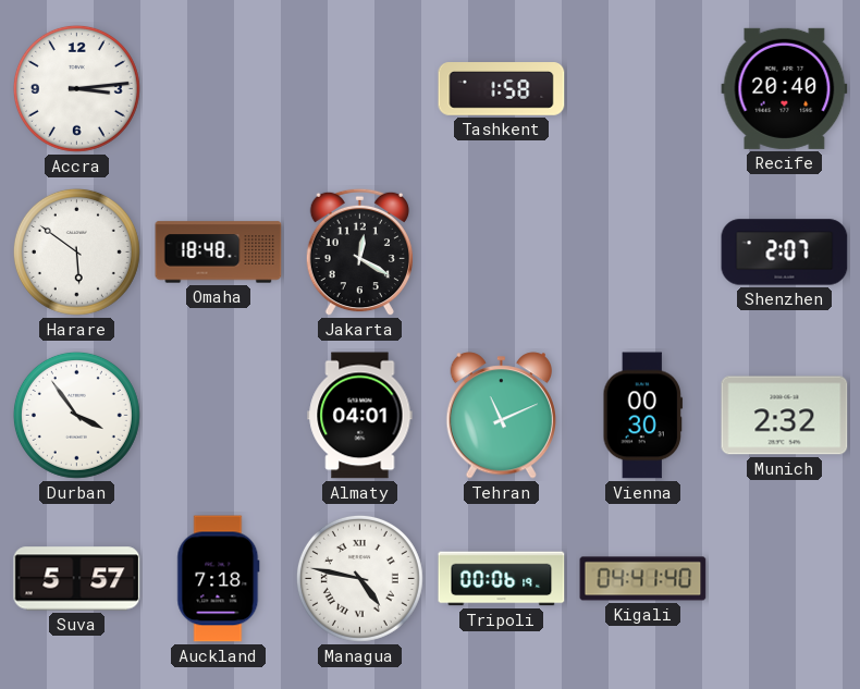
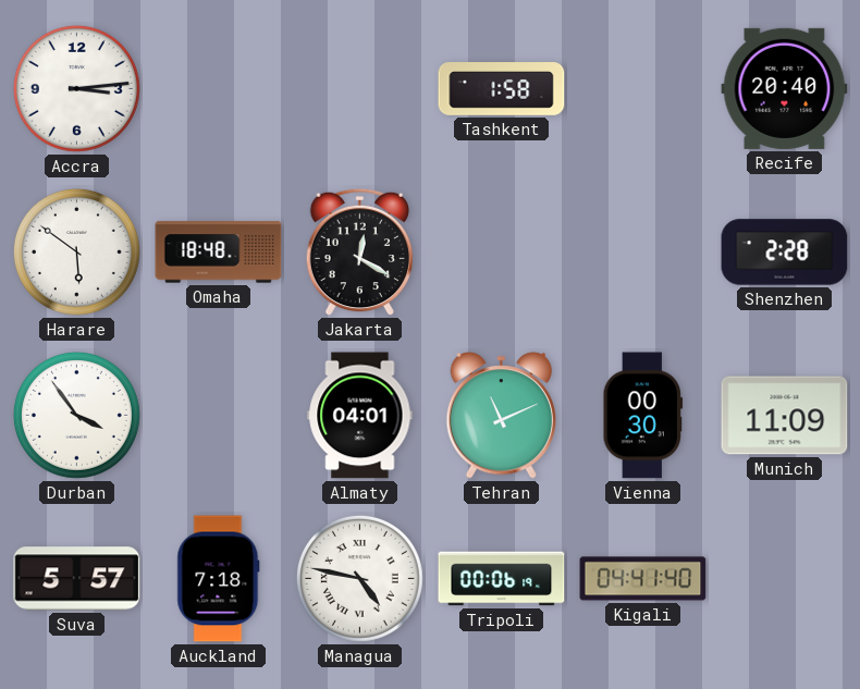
Shenzhen: 2:07 -> 2:28 (785, 253)
Munich: 2:32 -> 11:09 (785, 416)
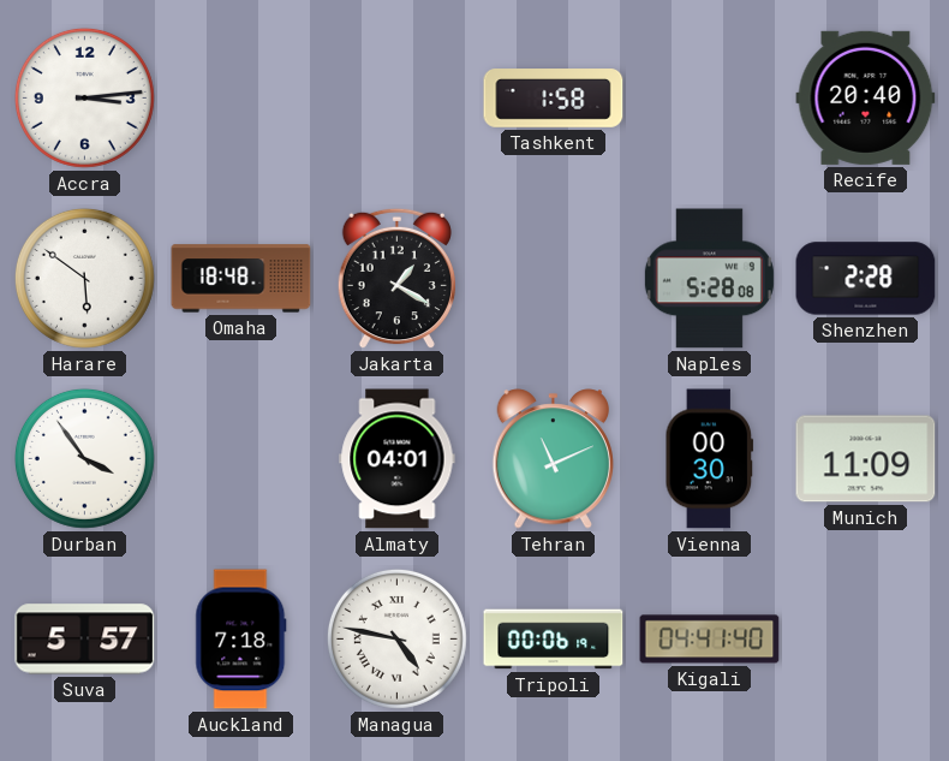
Jakarta: 12:20 -> 1:20 (396, 279)
Naples: none -> 5:28 (709, 279)
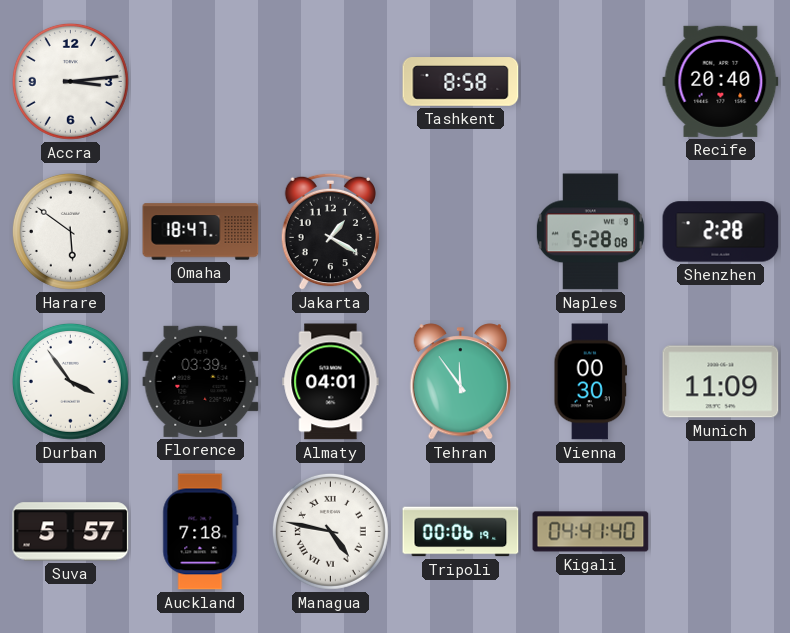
Tashkent: 1:58 -> 8:58 (461, 82)
Omaha: 18:48 -> 18:47 (201, 232)
Florence: none -> 03:39 (201, 381)
Tehran: 11:11 -> 11:54 (461, 382)
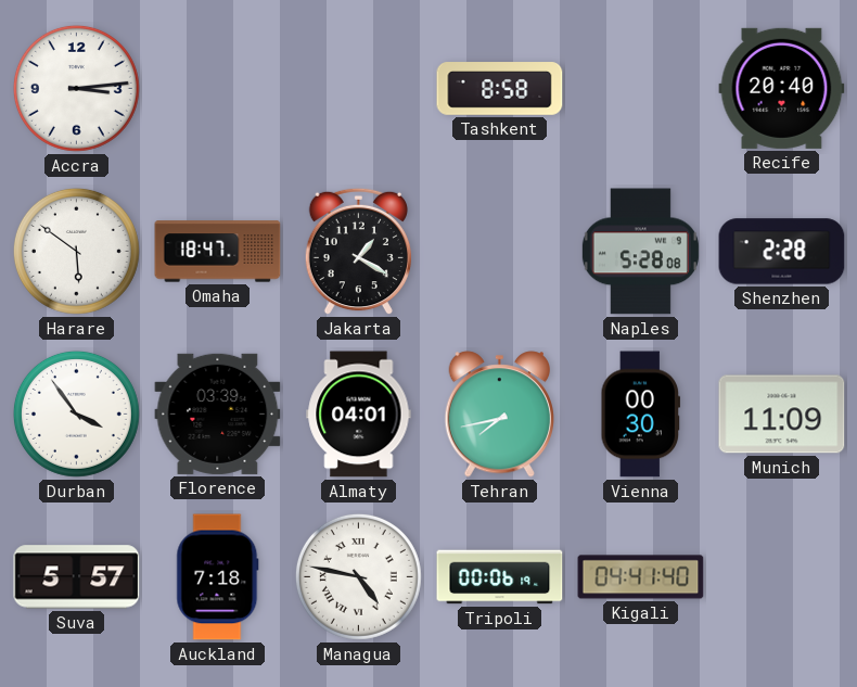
Tehran: 11:54 -> 7:43 (500, 415)
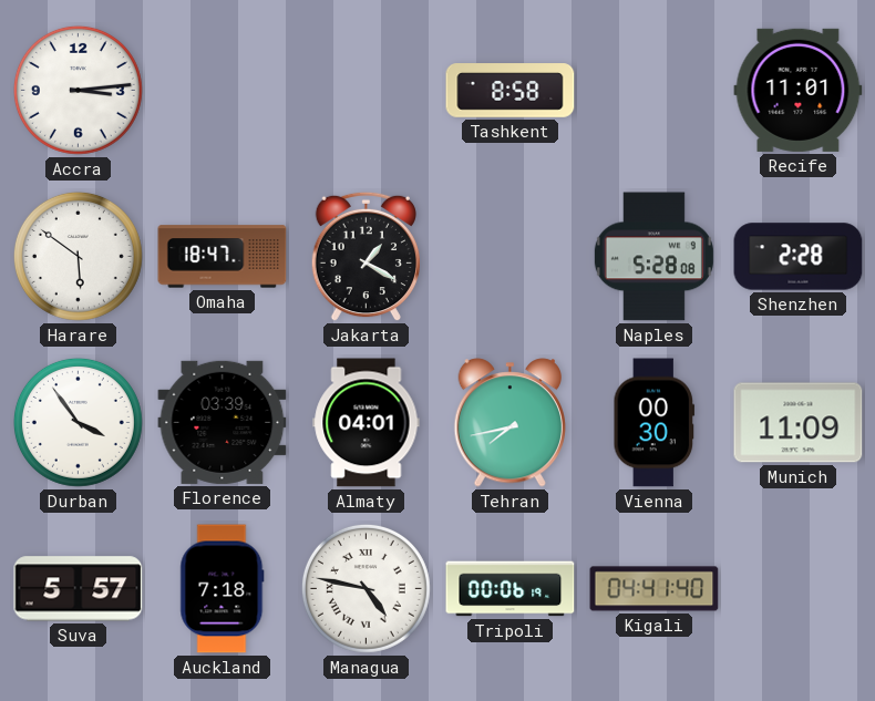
Recife: 20:40 -> 11:01 (799, 90)
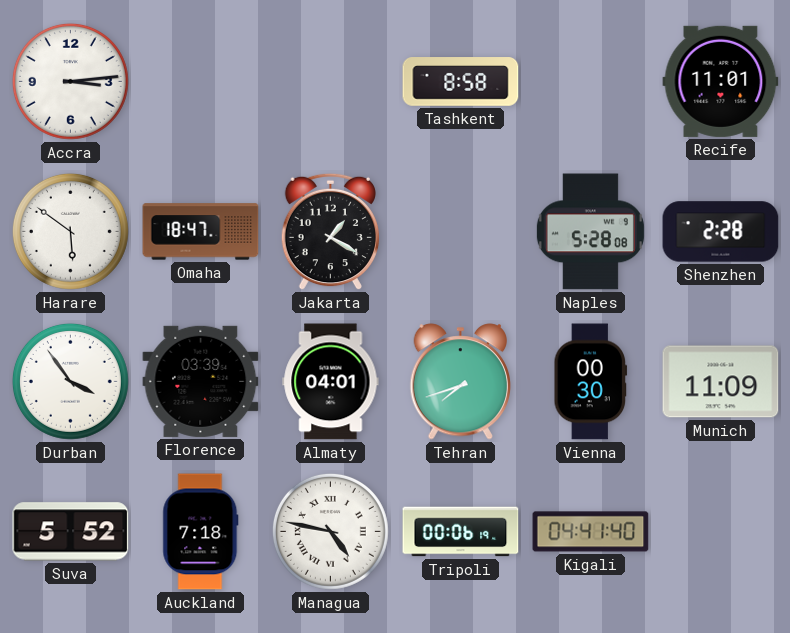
Tehran: 7:43 -> 7:42 (461, 382)
Suva: 5:57 -> 5:52 (71, 532)
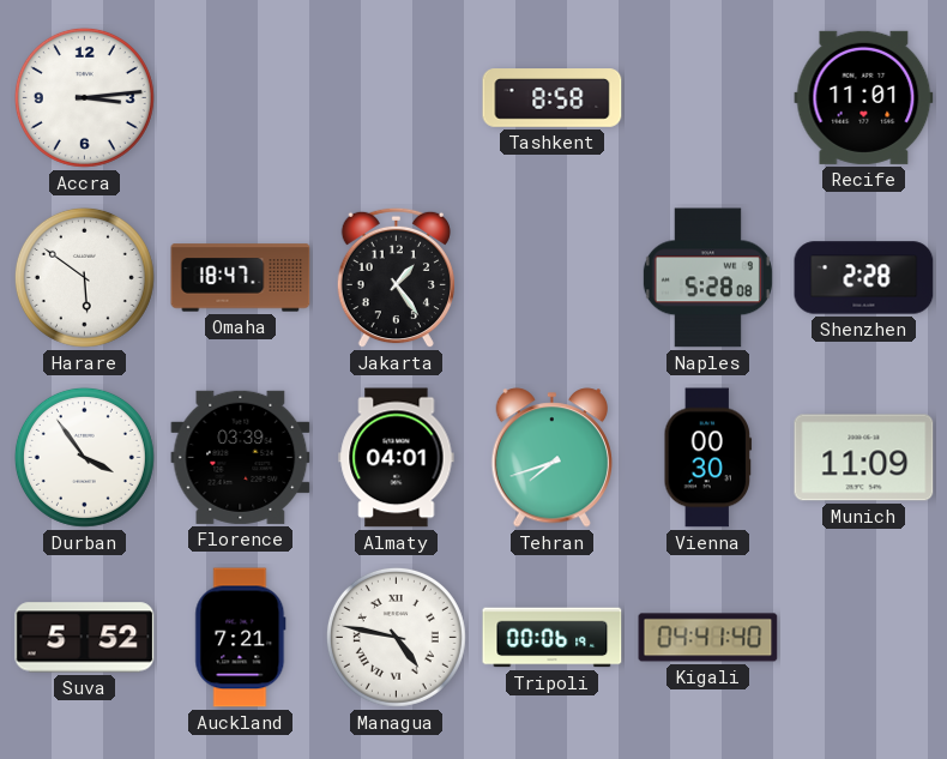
Jakarta: 1:20 -> 1:24 (396, 278)
Auckland: 7:18 -> 7:21 (241, 638)
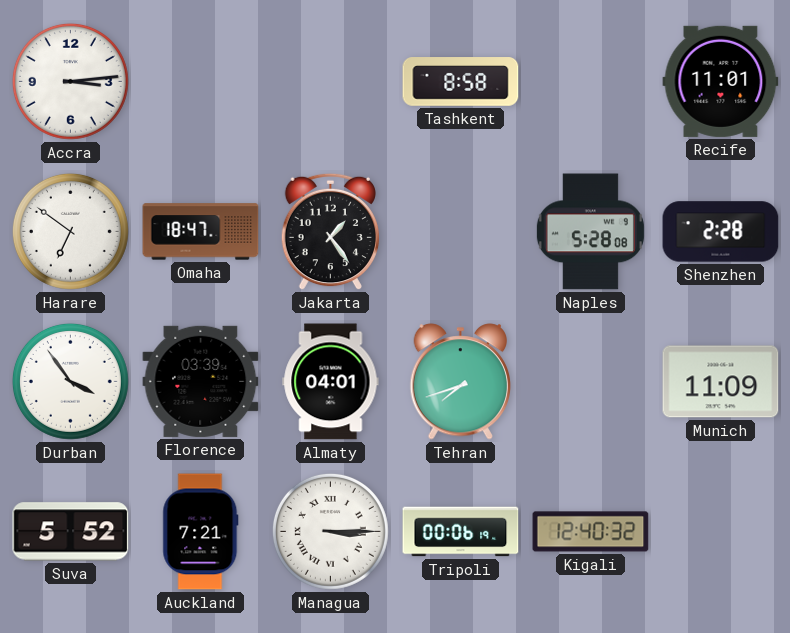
Harare: 5:51 -> 6:51 (70, 231)
Vienna: 00:30 -> none (708, 458)
Managua: 4:47 -> 3:15 (330, 531)
Kigali: 04:41 -> 12:40 (591, 532)
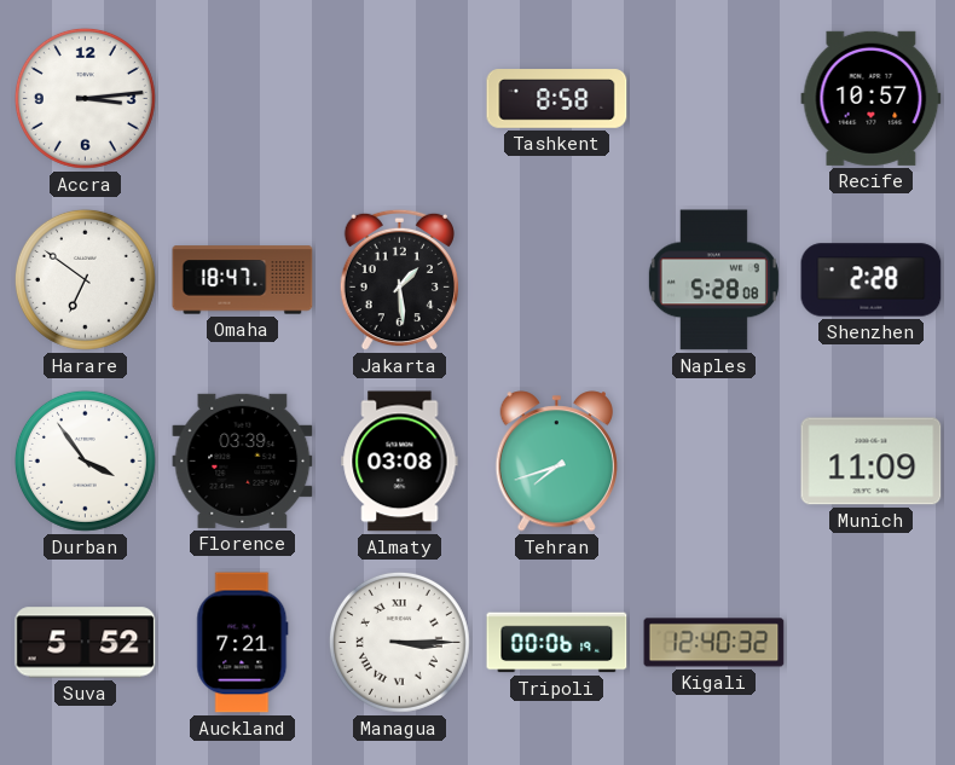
Recife: 11:01 -> 10:57 (872, 98)
Jakarta: 1:24 -> 1:29 (399, 280)
Almaty: 04:01 -> 03:08 (400, 462)
